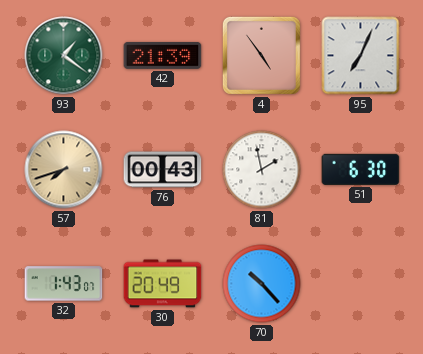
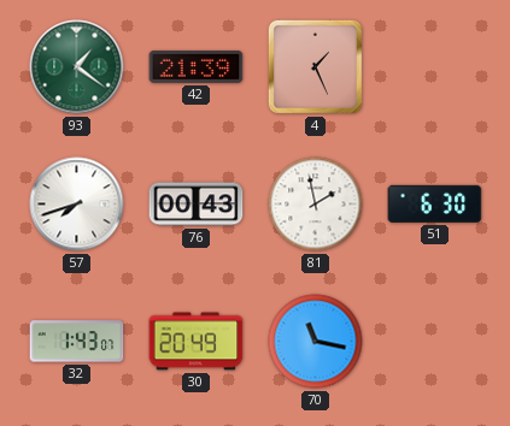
4: 4:54 -> 1:26 (315, 66)
95: 7:04 -> none (361, 56)
57 dial: champagne -> white (77, 205)
70: 10:23 -> 11:17 (316, 342)
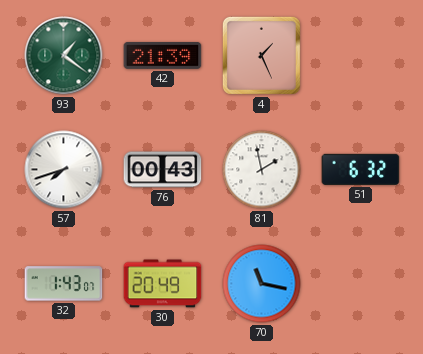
51: 6:30 -> 6:32 (361, 169)
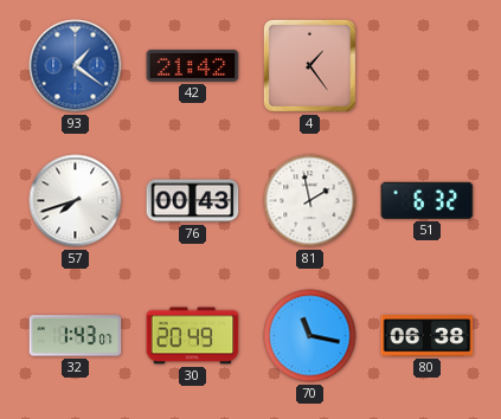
93 dial: green -> blue (76, 66)
42: 21:39 -> 21:42 (193, 66)
4: 1:26 -> 1:24 (309, 65)
80: none -> 06:38 (428, 336)
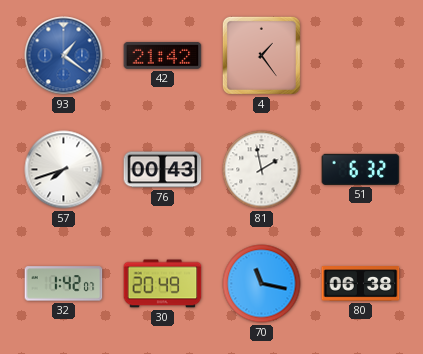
32: 1:43 -> 1:42 (64, 284)
